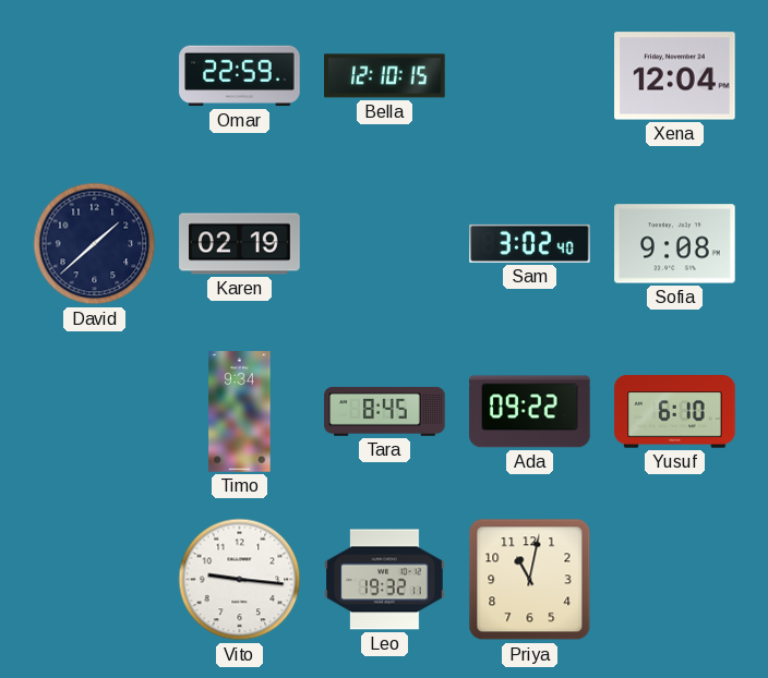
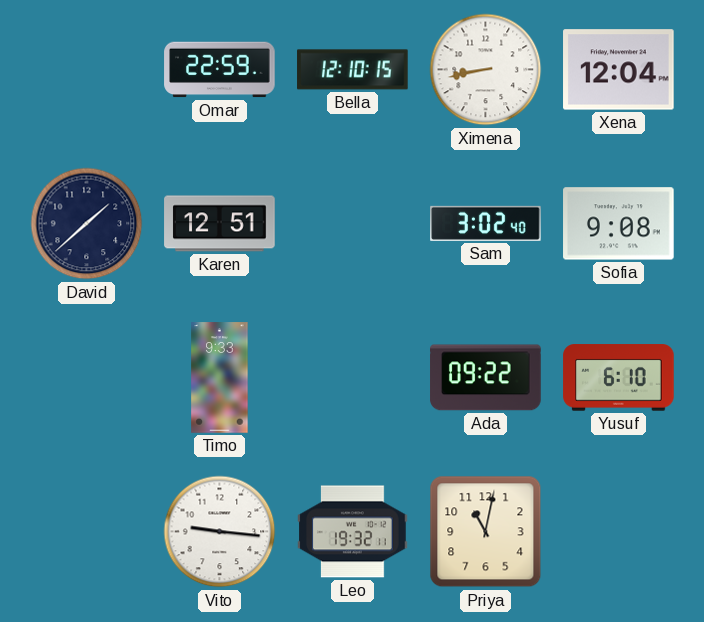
Ximena: none -> 8:43 (486, 70)
Karen: 02:19 -> 12:51 (220, 224)
Timo: 9:34 -> 9:33 (220, 378)
Tara: 8:45 -> none (385, 411)
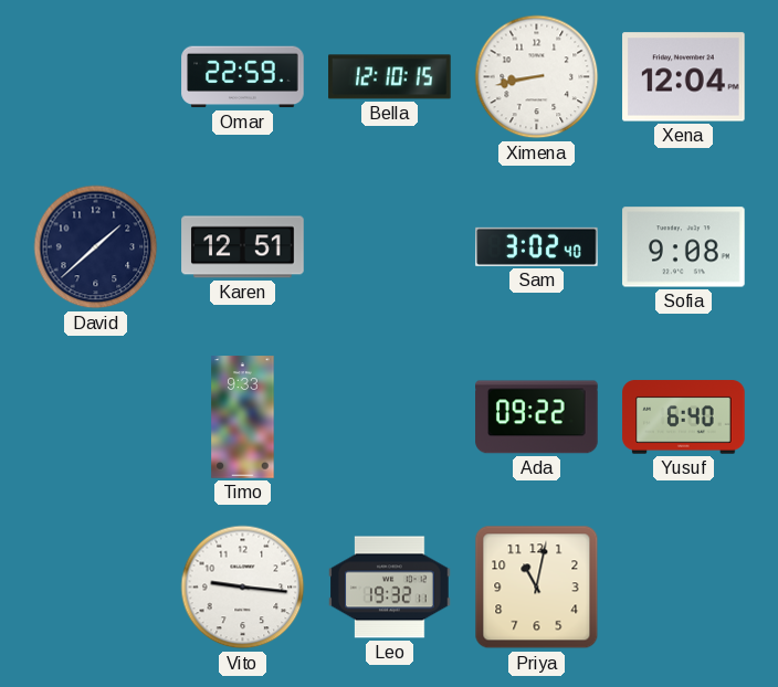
Yusuf: 6:10 -> 6:40 (684, 418)
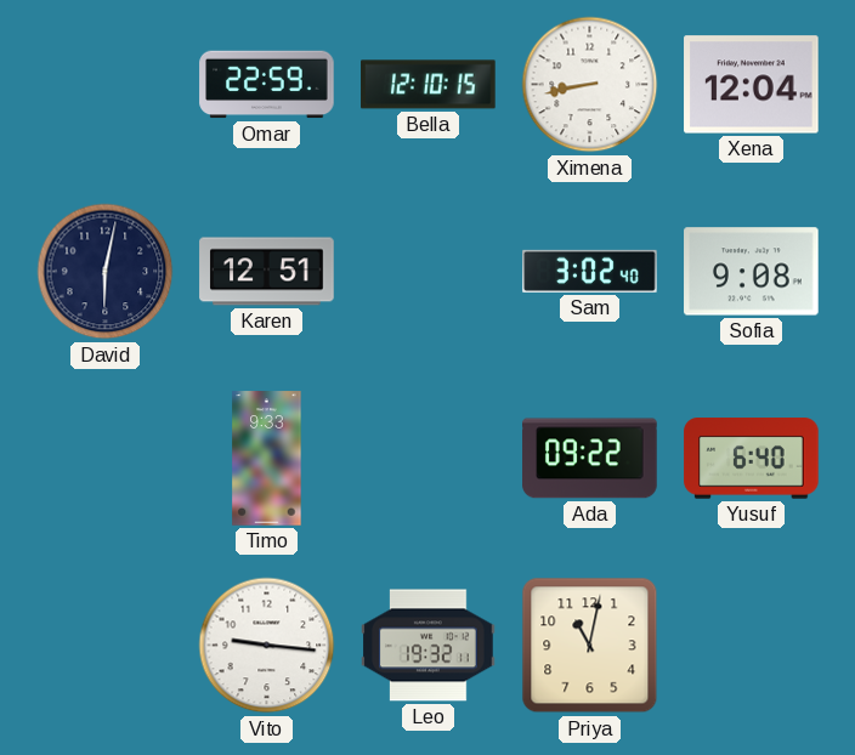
David: 1:38 -> 6:02 (106, 272)
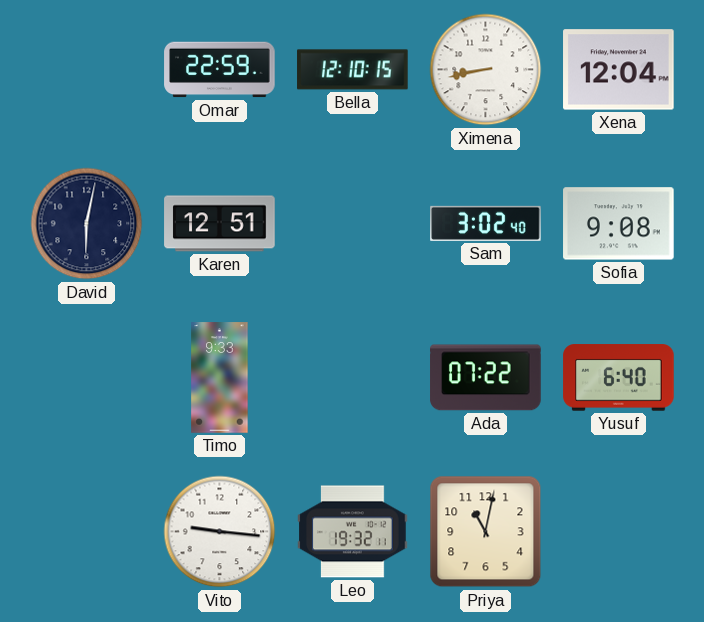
Ada: 09:22 -> 07:22 (486, 378)
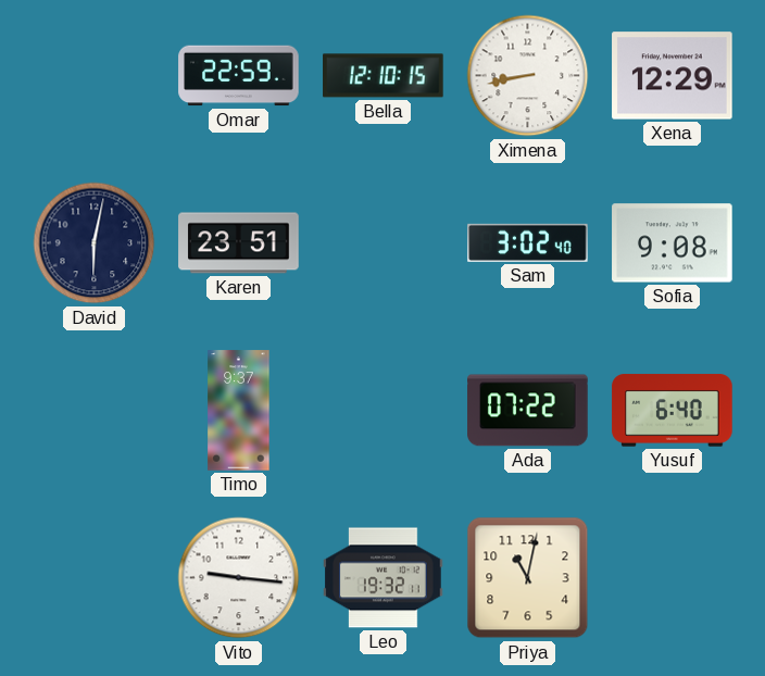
Xena: 12:04 -> 12:29 (673, 76)
Karen: 12:51 -> 23:51 (239, 243)
Timo: 9:33 -> 9:37 (239, 411)
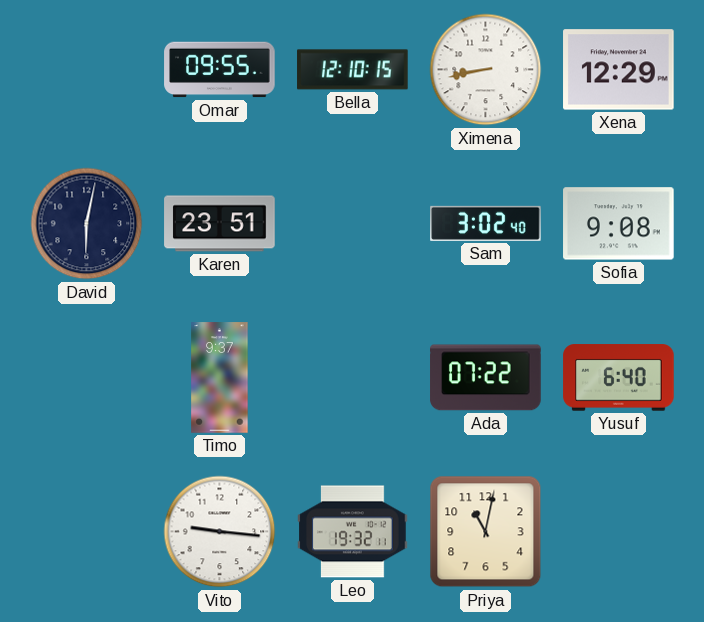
Omar: 22:59 -> 09:55 (220, 70)
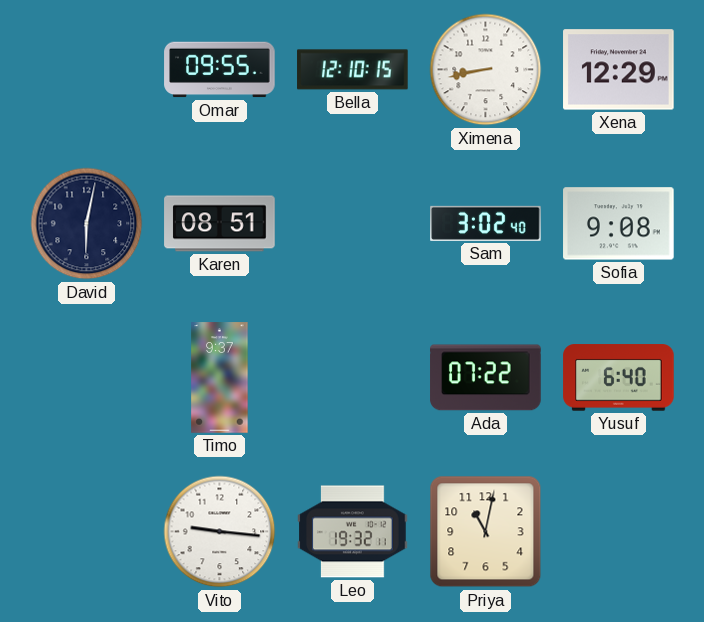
Karen: 23:51 -> 08:51 (220, 224)
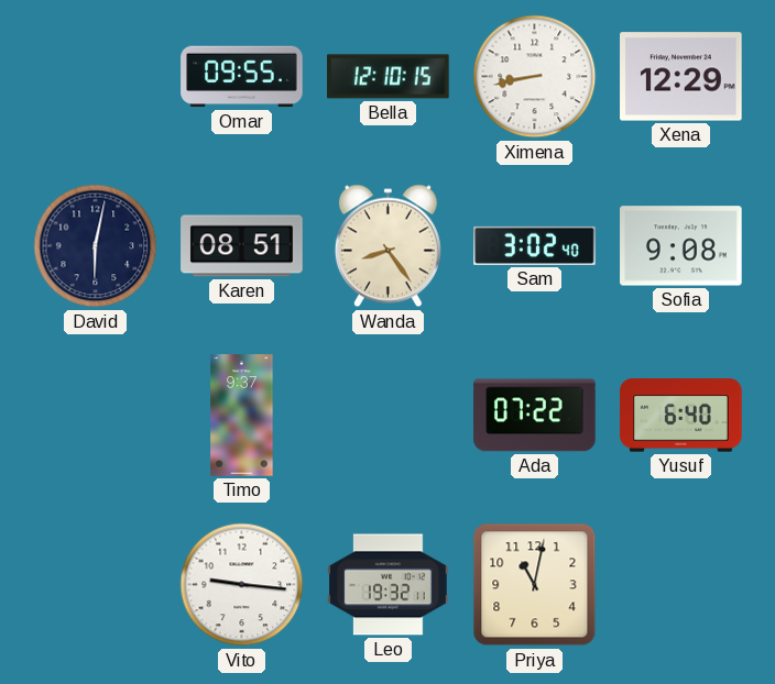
Wanda: none -> 8:24 (387, 246)
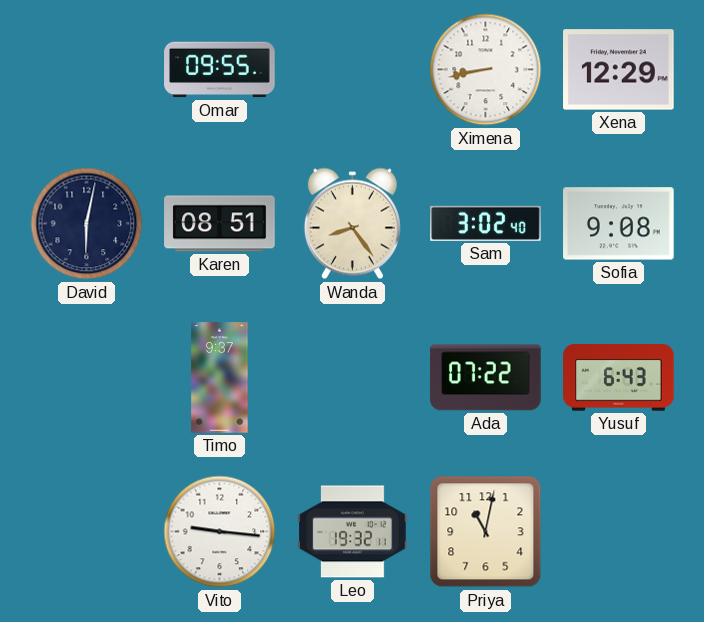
Bella: 12:10 -> none (389, 77)
Yusuf: 6:40 -> 6:43 (619, 378)
